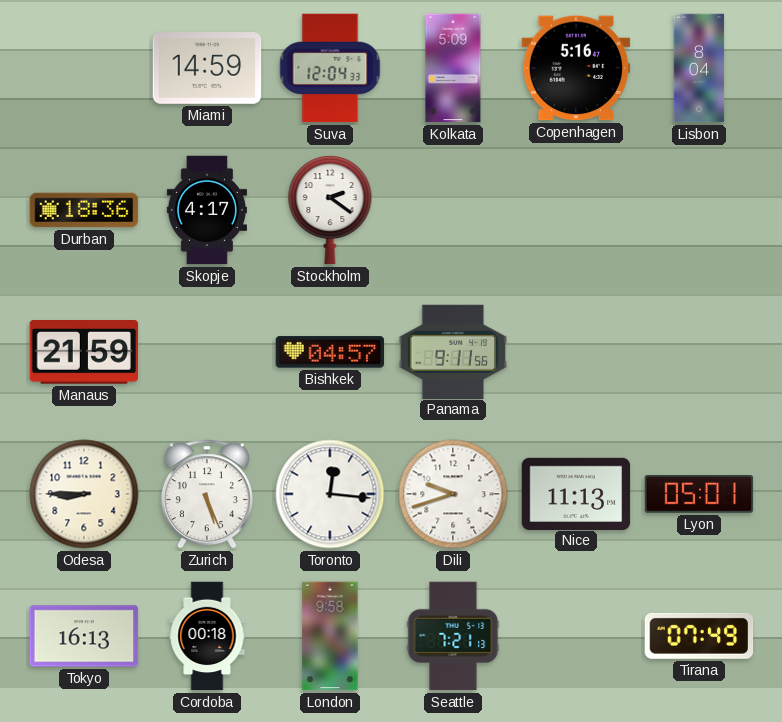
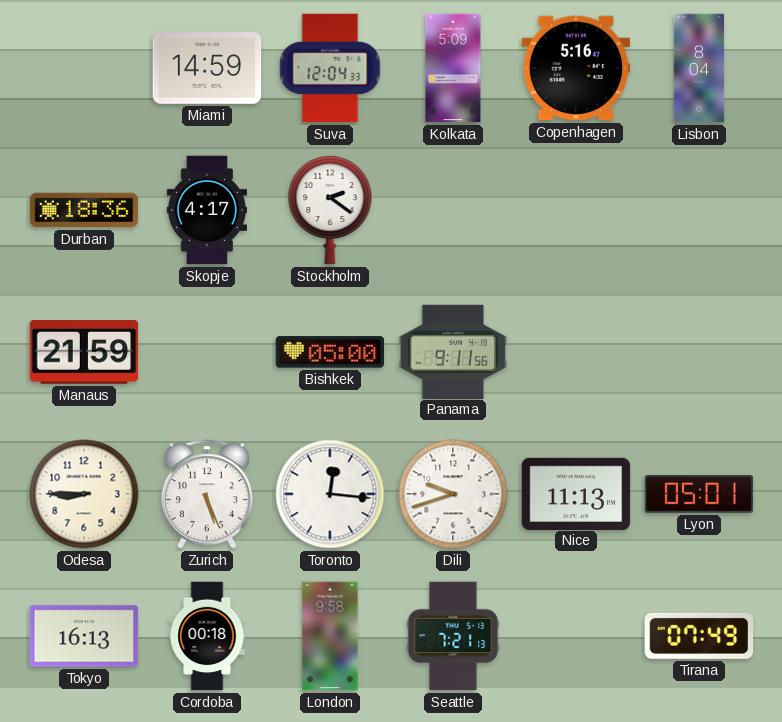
Bishkek: 04:57 -> 05:00 (330, 352)
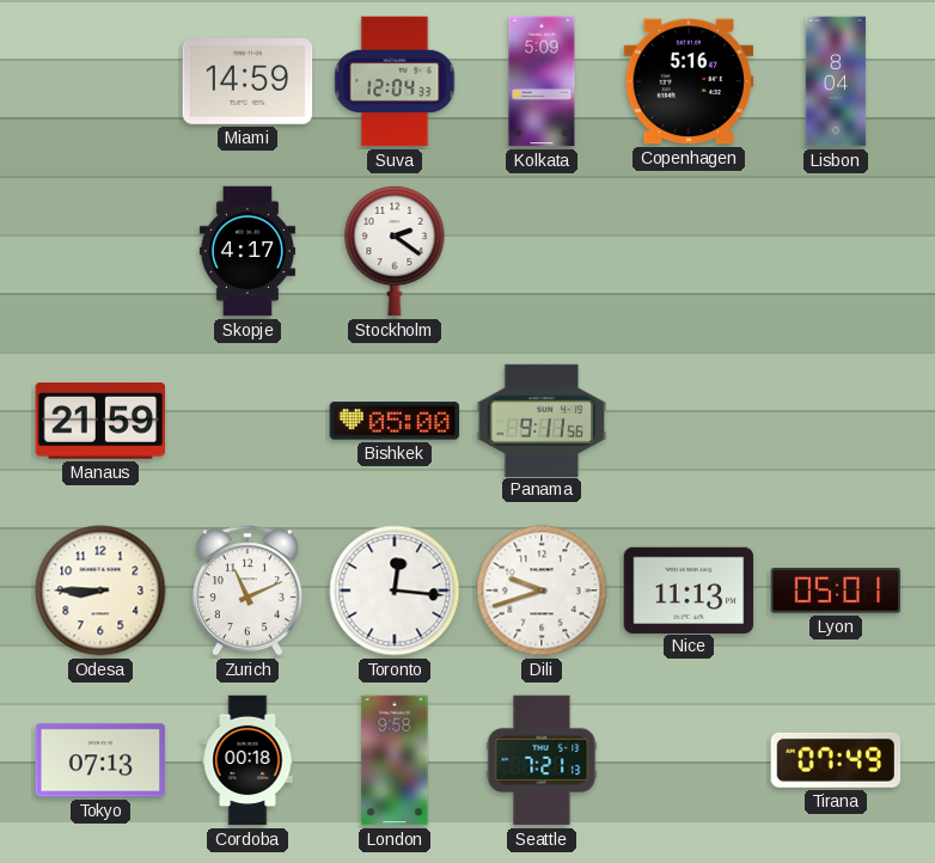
Durban: 18:36 -> none (84, 210)
Zurich: 5:26 -> 11:11 (247, 590)
Tokyo: 16:13 -> 07:13 (100, 760)
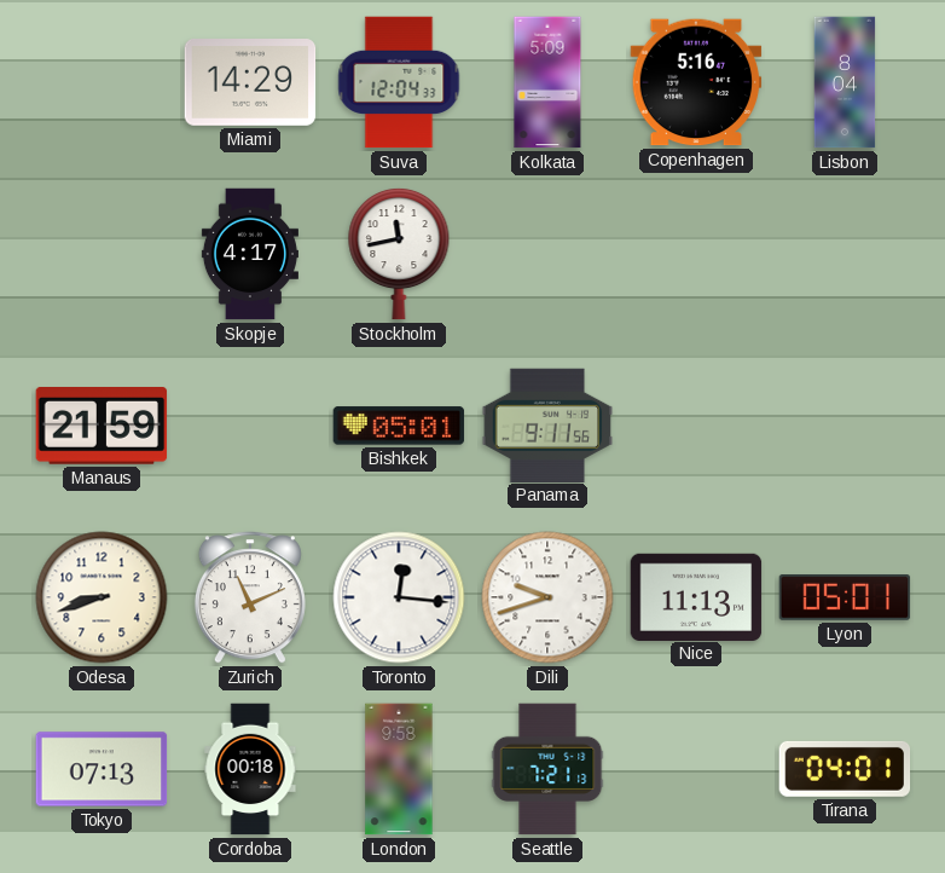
Miami: 14:59 -> 14:29 (250, 83)
Stockholm: 2:21 -> 11:43 (399, 254)
Bishkek: 05:00 -> 05:01 (399, 426)
Odesa: 8:45 -> 8:42 (102, 597)
Tirana: 07:49 -> 04:01 (845, 769)
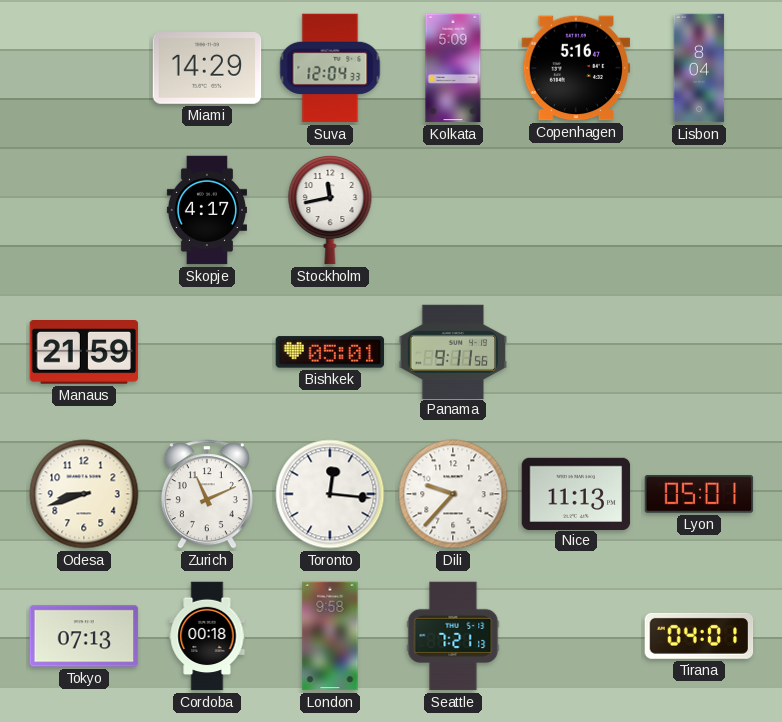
Dili: 9:42 -> 9:37 (453, 494)
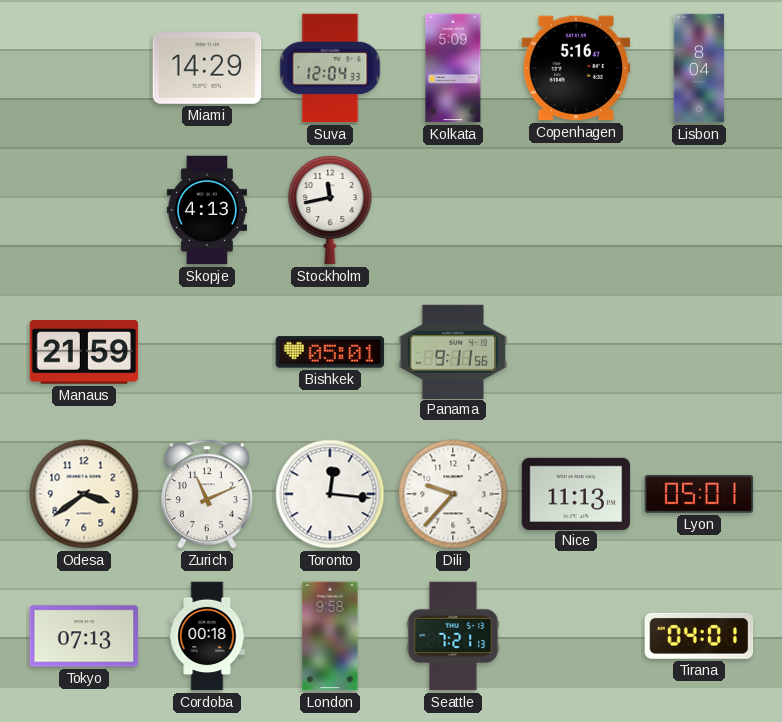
Skopje: 4:17 -> 4:13 (207, 210)
Odesa: 8:42 -> 3:39 (84, 494)
